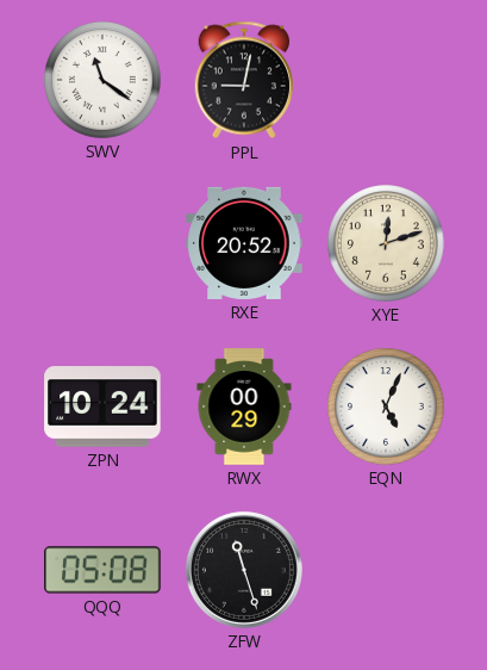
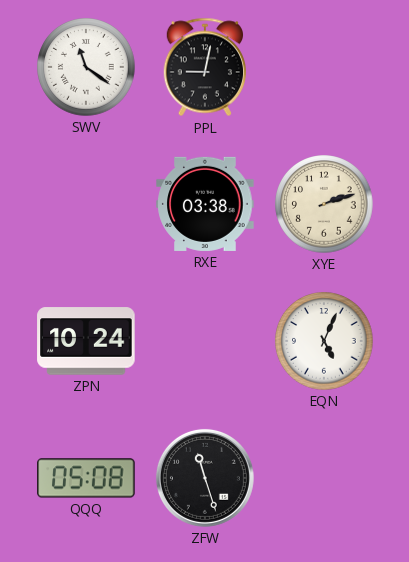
RXE: 20:52 -> 03:38 (205, 204)
XYE: 12:12 -> 2:12 (324, 204)
RWX: 00:29 -> none (244, 407)
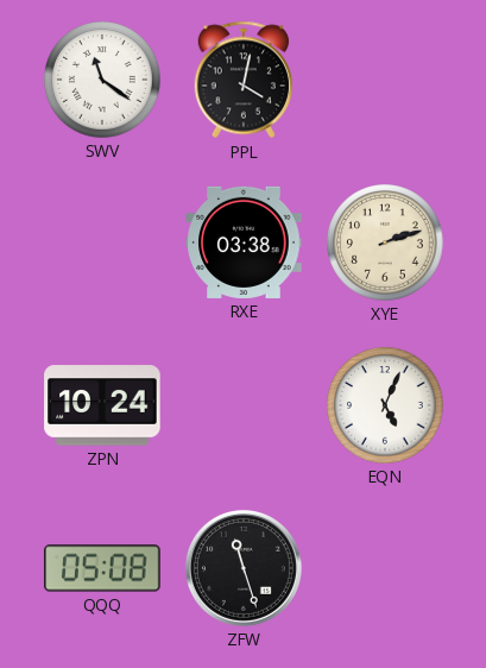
PPL: 9:02 -> 4:02 (242, 80)
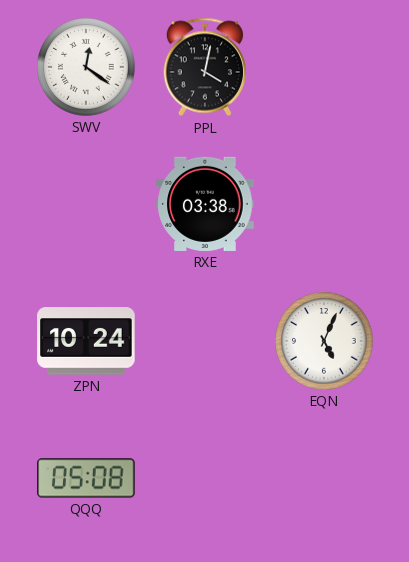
SWV: 11:21 -> 12:21 (86, 67)
XYE: 2:12 -> none (385, 242)
ZFW: 11:27 -> none (244, 568)
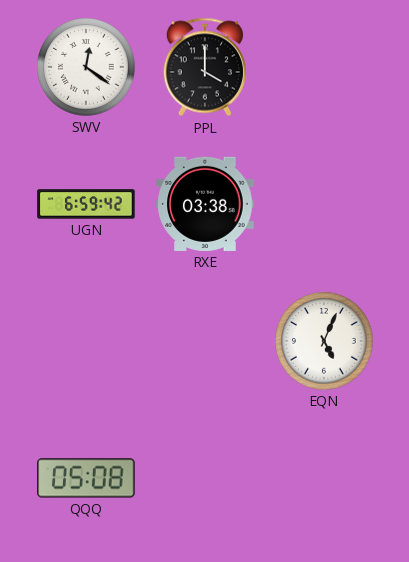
PPL: 4:02 -> 4:00 (204, 67)
UGN: none -> 6:59 (86, 204)
ZPN: 10:24 -> none (86, 341)
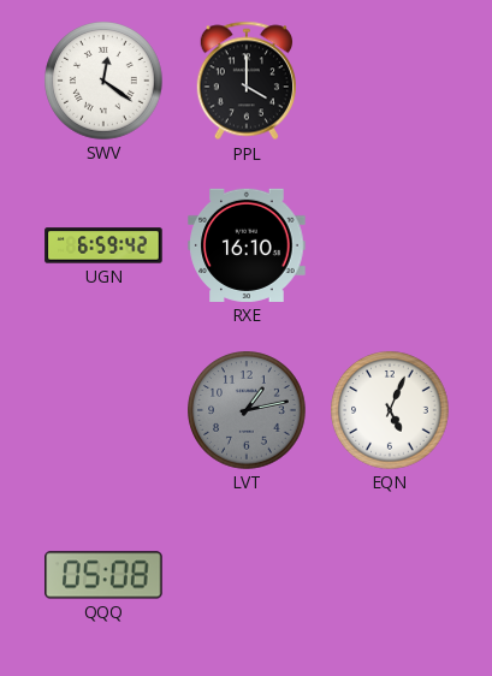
RXE: 03:38 -> 16:10 (247, 245)
LVT: none -> 1:13 (247, 410)
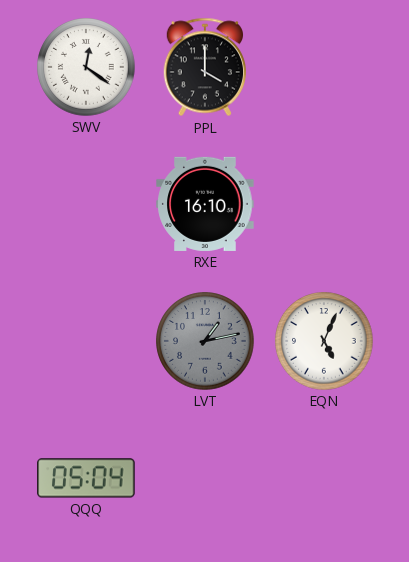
UGN: 6:59 -> none (103, 245)
QQQ: 05:08 -> 05:04 (86, 478)
